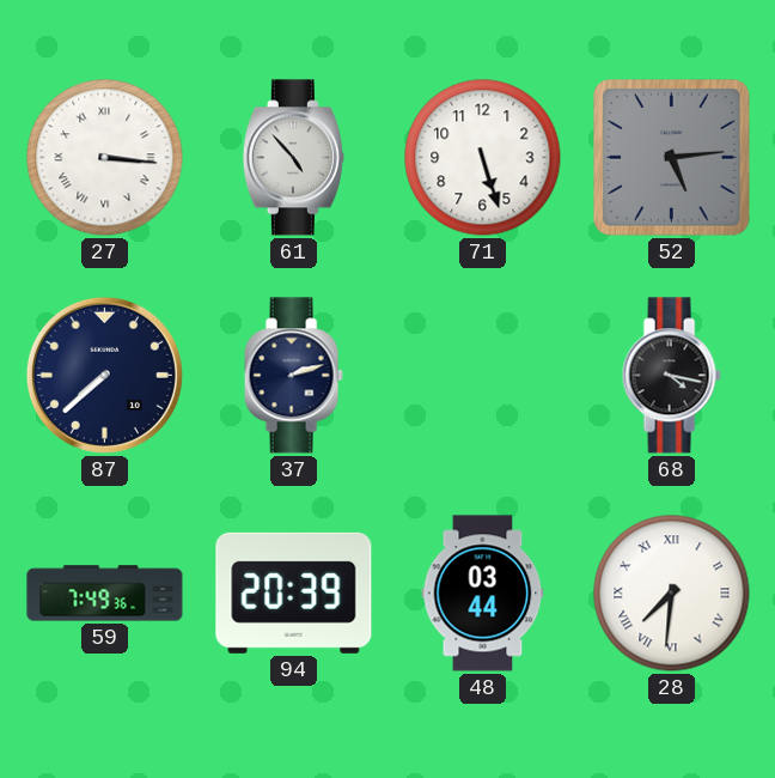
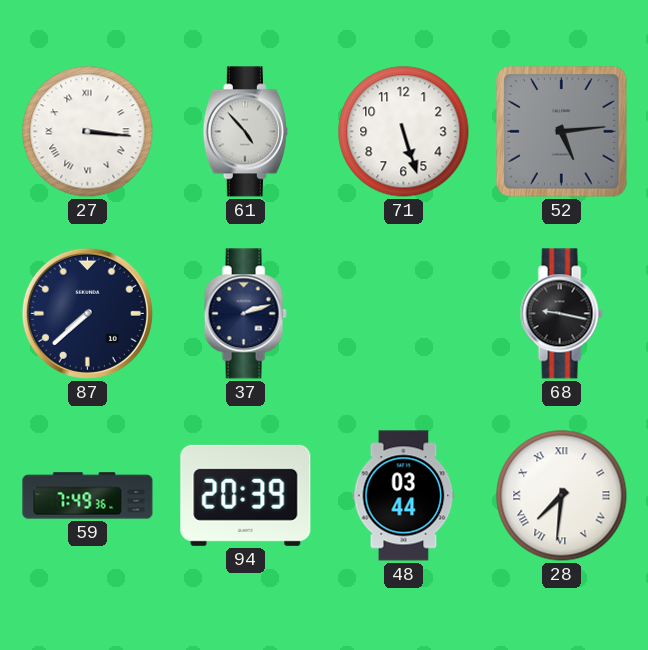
68: 4:17 -> 9:17 (561, 314)
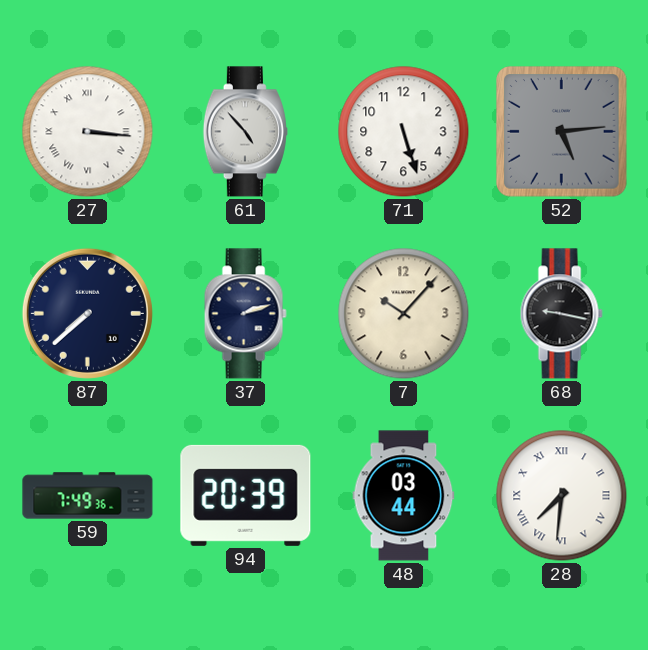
7: none -> 10:07 (404, 314)
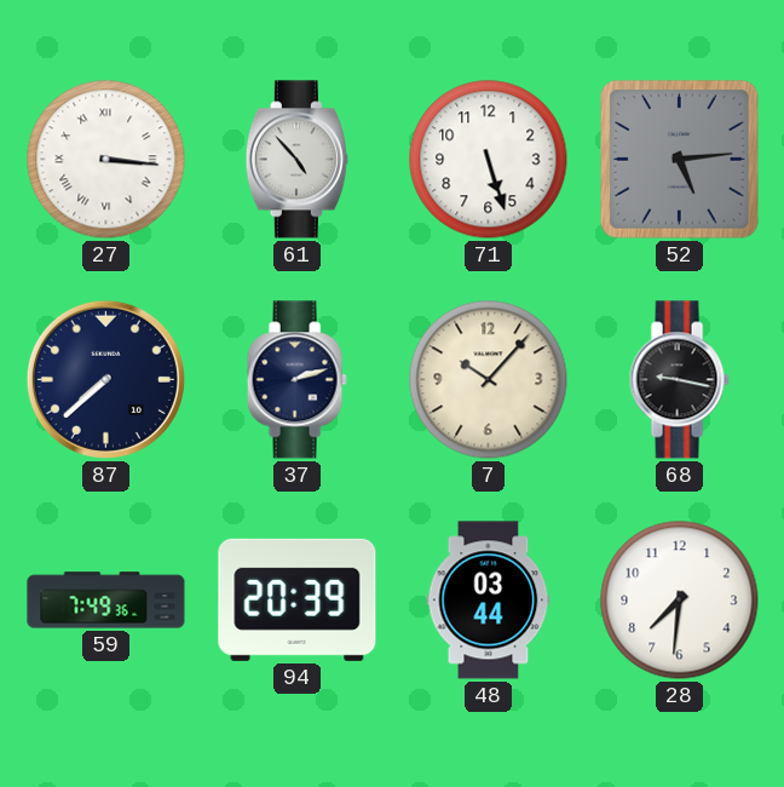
28 numerals: Roman -> Arabic (680, 601)
